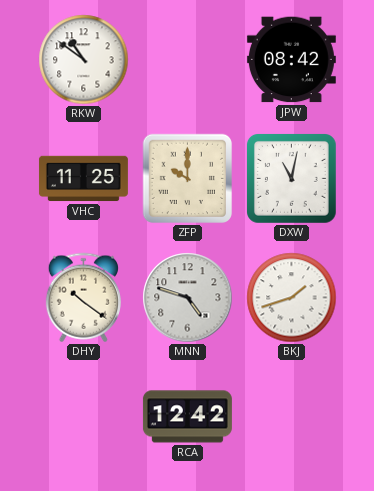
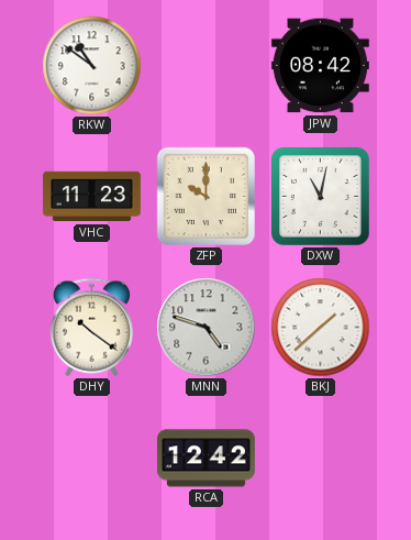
VHC: 11:25 -> 11:23 (91, 197)
BKJ: 1:42 -> 1:38 (321, 328)
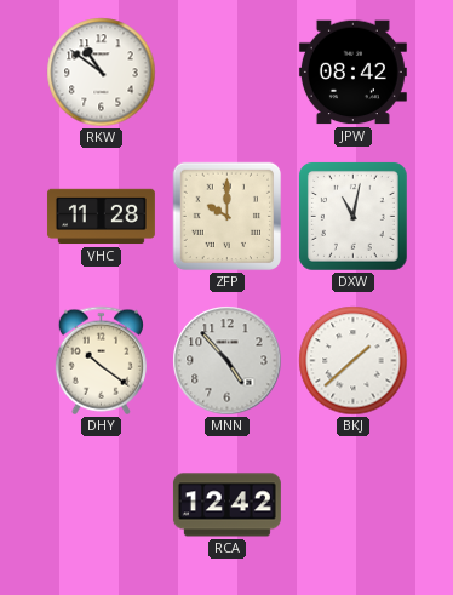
VHC: 11:23 -> 11:28 (101, 217)
MNN: 4:48 -> 4:53 (228, 361)
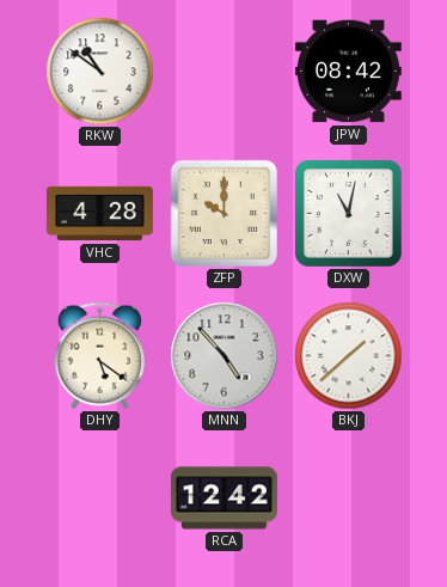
VHC: 11:28 -> 4:28 (99, 214)
DHY: 10:21 -> 5:21 (99, 356)
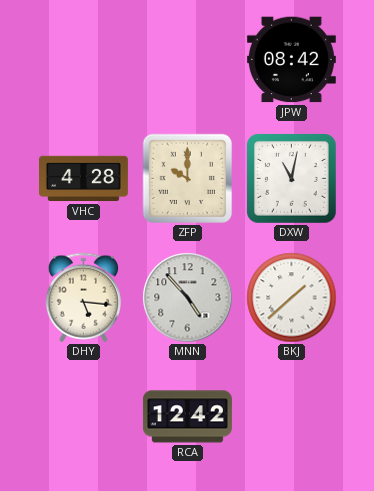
RKW: 10:51 -> none (100, 72)
DHY: 5:21 -> 5:16 (83, 298)
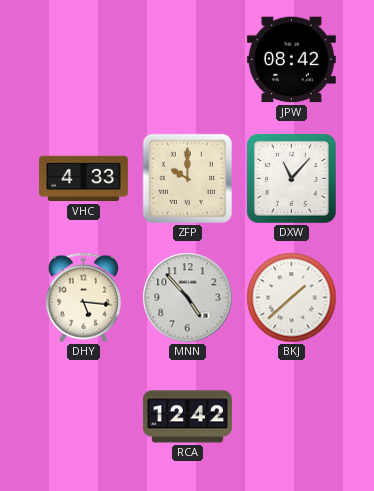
VHC: 4:28 -> 4:33 (83, 179)
DXW: 11:02 -> 11:07 (292, 179)
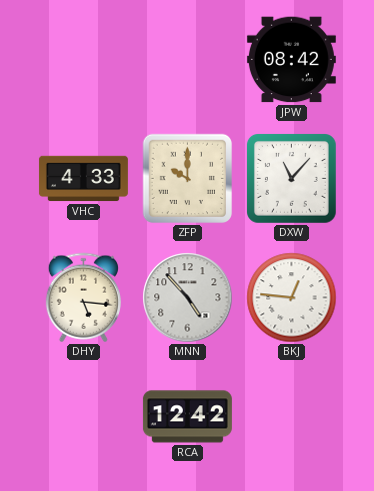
BKJ: 1:38 -> 12:46 (292, 298)
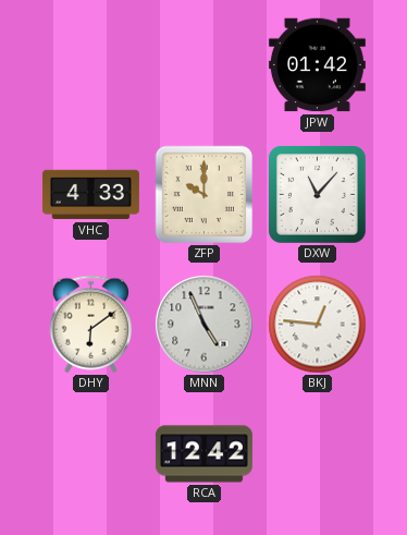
JPW: 08:42 -> 01:42 (317, 65)
DHY: 5:16 -> 6:09 (90, 325)
MNN: 4:53 -> 4:56 (205, 325)
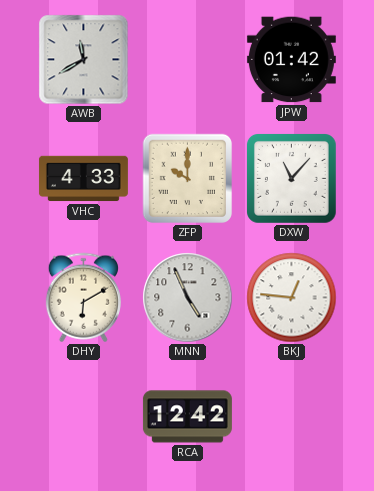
AWB: none -> 11:40 (84, 60)
DHY: 6:09 -> 6:10 (83, 298)
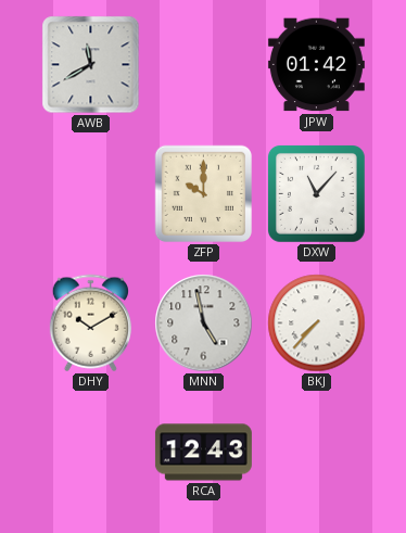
VHC: 4:33 -> none (83, 179)
DHY: 6:10 -> 10:10 (90, 323)
MNN: 4:56 -> 4:58 (204, 323)
BKJ: 12:46 -> 7:37 (317, 323)
RCA: 12:42 -> 12:43 (203, 453)
